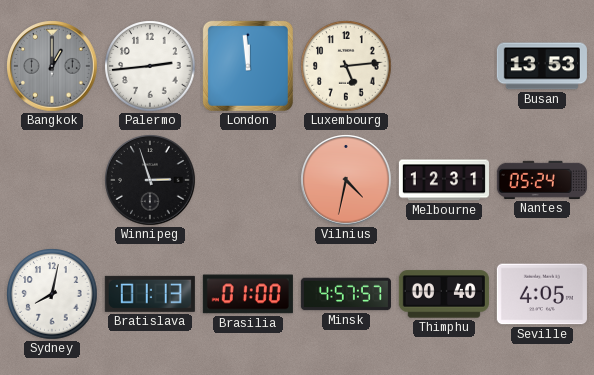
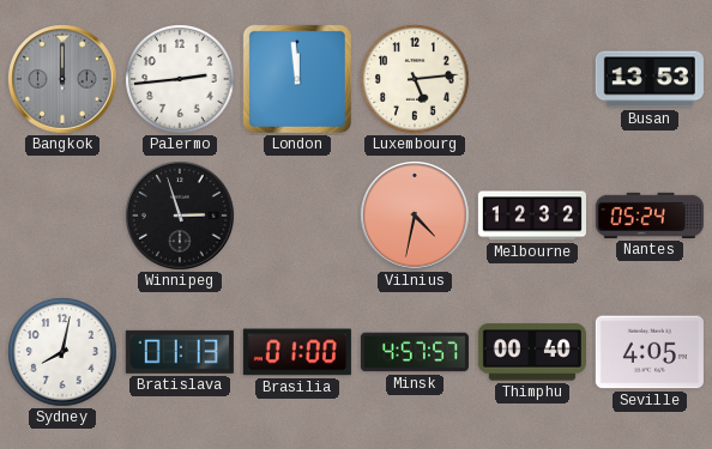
Bangkok: 1:00 -> 12:00 (62, 79)
Melbourne: 12:31 -> 12:32 (532, 216)
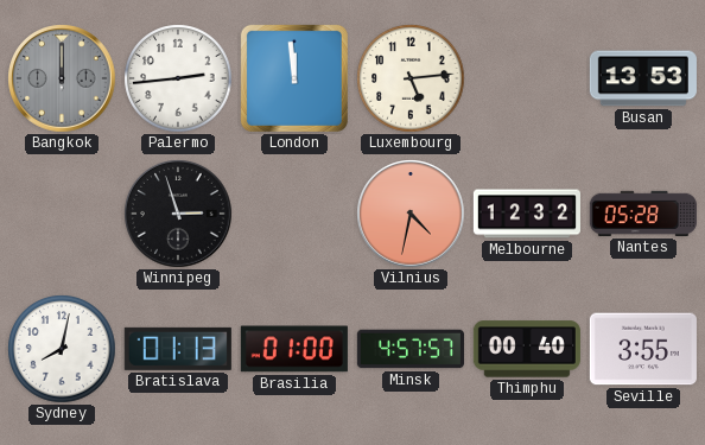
Nantes: 05:24 -> 05:28 (643, 214)
Seville: 4:05 -> 3:55 (643, 349)
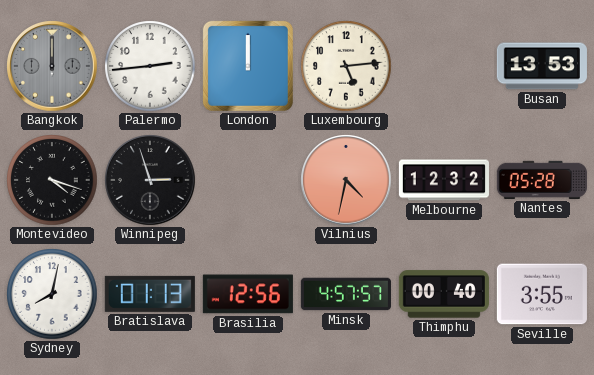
London: 11:59 -> 12:00 (248, 66)
Montevideo: none -> 4:18 (52, 180)
Brasilia: 01:00 -> 12:56 (248, 294)
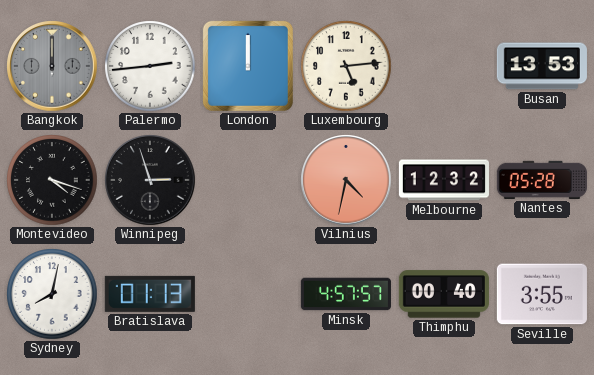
Brasilia: 12:56 -> none (248, 294)
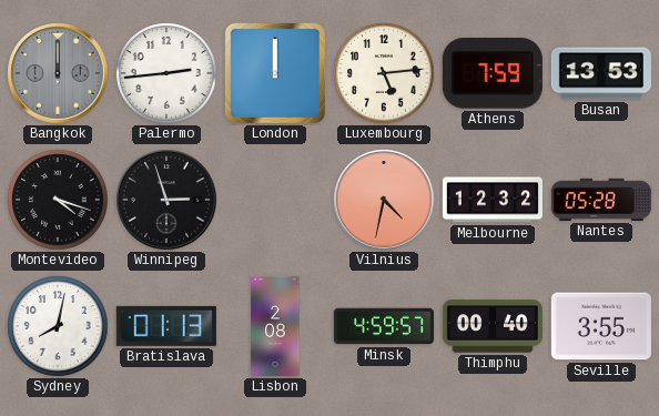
Athens: none -> 7:59 (493, 74)
Lisbon: none -> 2:08 (275, 326)
Minsk: 4:57 -> 4:59 (384, 326)
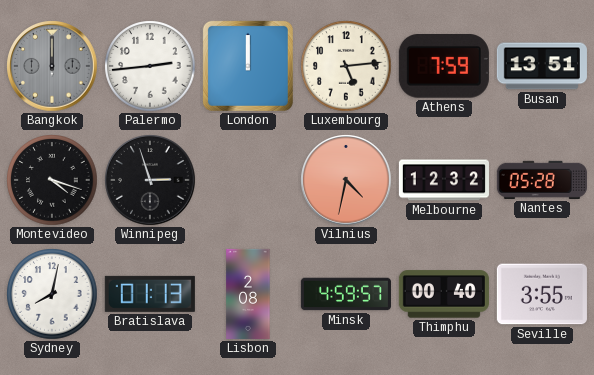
Busan: 13:53 -> 13:51 (542, 66)
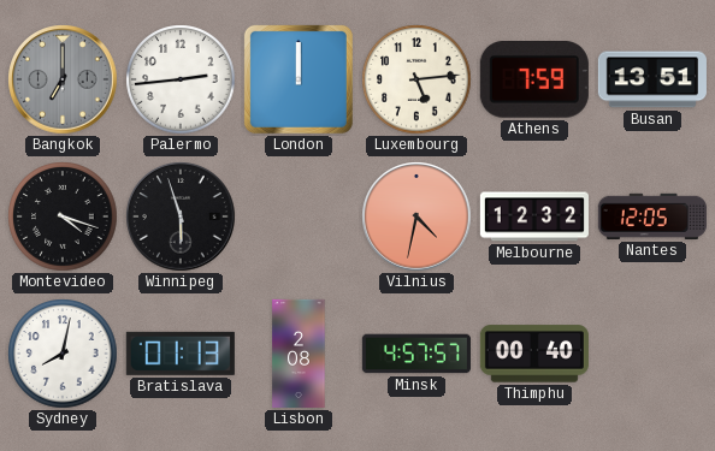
Bangkok: 12:00 -> 7:00 (63, 79)
Winnipeg: 2:57 -> 5:57 (181, 216)
Nantes: 05:28 -> 12:05 (652, 216)
Minsk: 4:59 -> 4:57 (416, 354)
Seville: 3:55 -> none (542, 294)
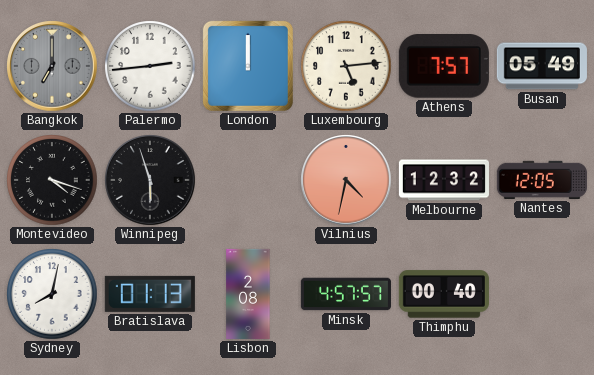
Athens: 7:59 -> 7:57 (444, 67)
Busan: 13:51 -> 05:49 (542, 66)
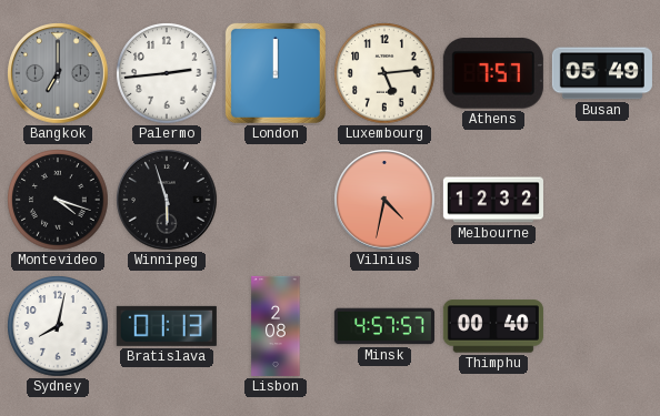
Nantes: 12:05 -> none (542, 180)
